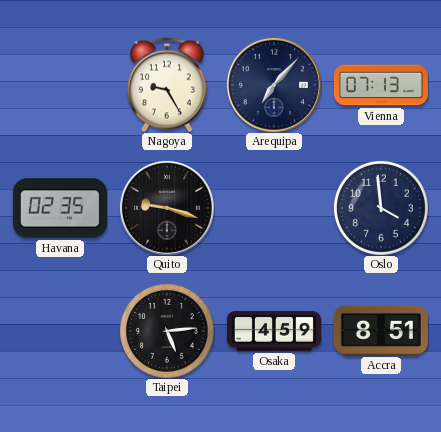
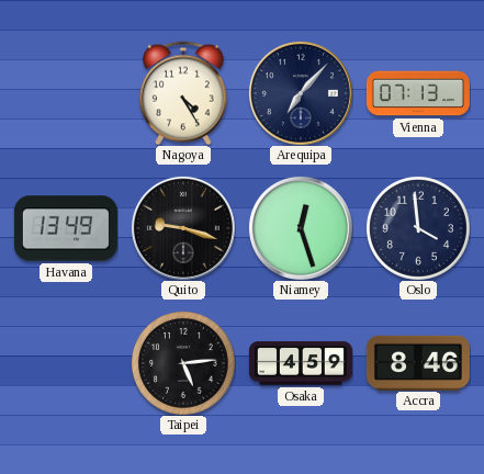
Nagoya: 9:25 -> 4:25 (183, 93)
Havana: 02:35 -> 13:49 (66, 228)
Niamey: none -> 12:27 (301, 228)
Accra: 8:51 -> 8:46 (418, 362)
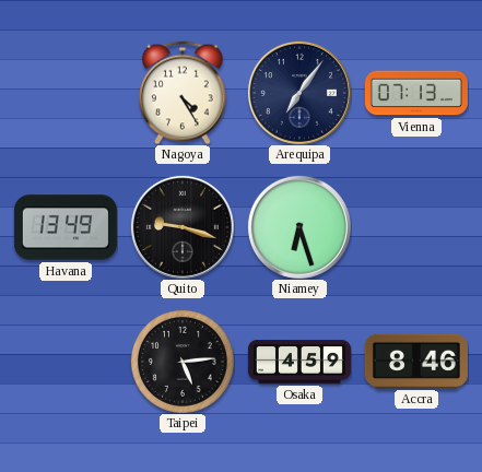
Arequipa: 7:07 -> 7:06 (299, 93)
Niamey: 12:27 -> 6:27 (299, 227)
Oslo: 3:59 -> none (418, 228)
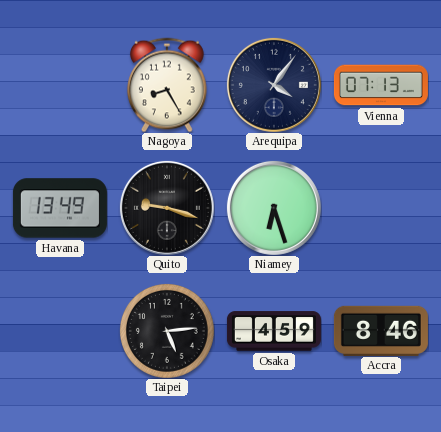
Nagoya: 4:25 -> 8:25 (167, 85)
Arequipa: 7:06 -> 4:06 (274, 85)
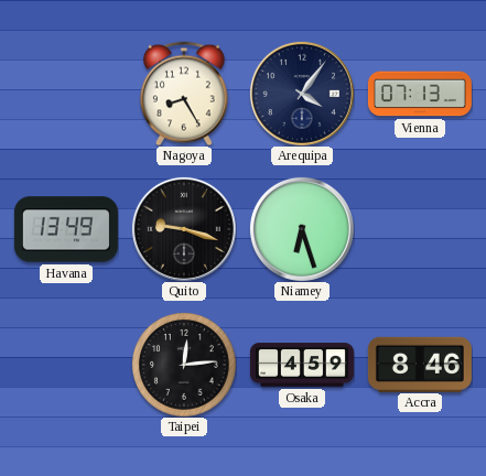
Taipei: 5:14 -> 12:14 (184, 365)
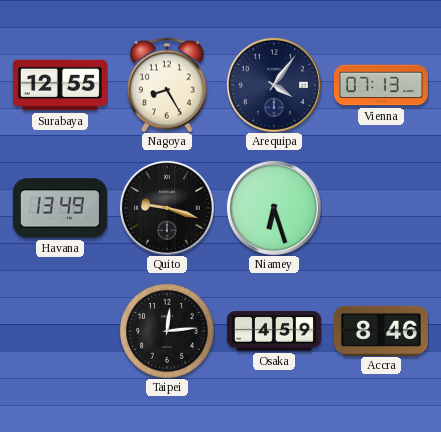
Surabaya: none -> 12:55 (60, 85)
